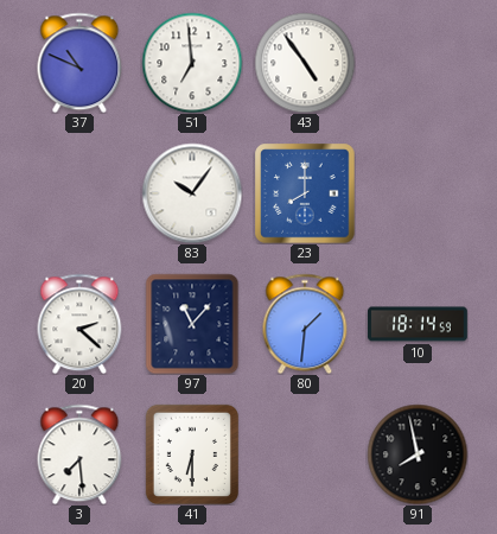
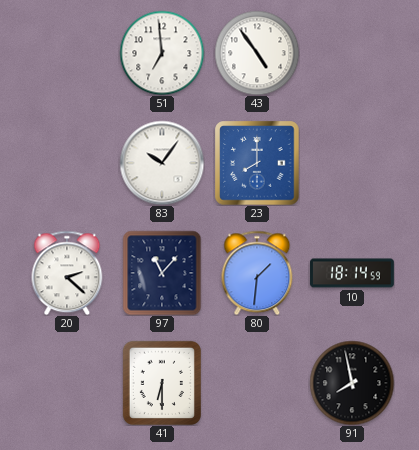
37: 10:49 -> none (79, 63)
3: 7:29 -> none (79, 454)
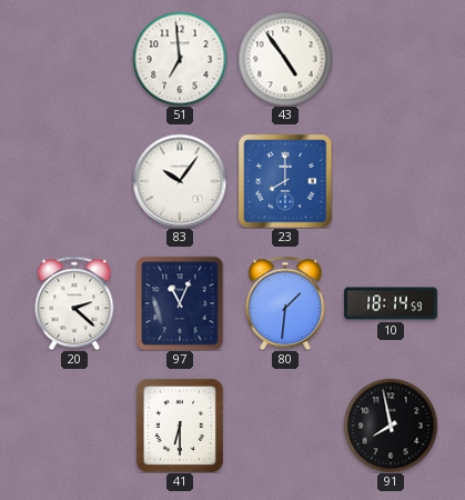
97: 11:07 -> 11:04 (180, 303)
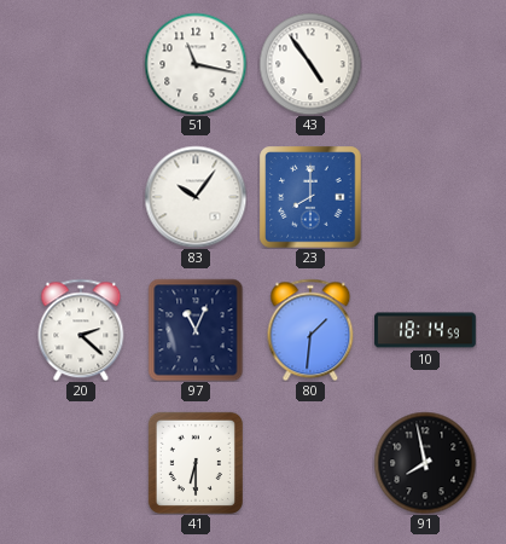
51: 6:59 -> 11:17 (196, 64)
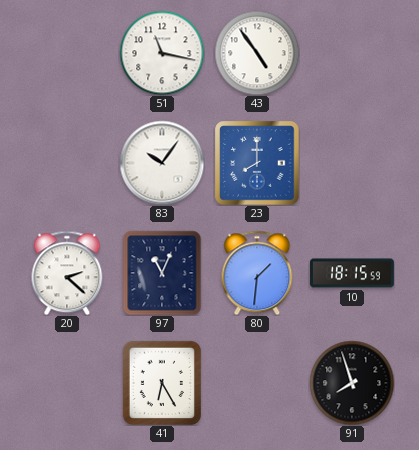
10: 18:14 -> 18:15 (352, 273)
41: 6:30 -> 6:25 (162, 383)
91: 7:58 -> 7:57 (352, 383)
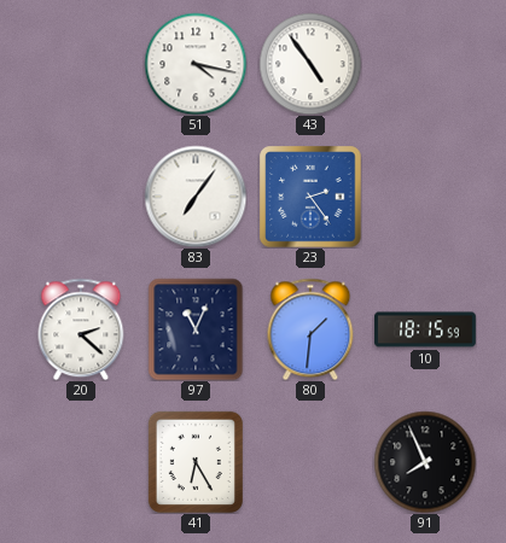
51: 11:17 -> 4:17 (196, 64)
83: 10:06 -> 7:06 (196, 197)
23: 8:00 -> 2:24 (310, 197)
91: 7:57 -> 7:56 (425, 462)
